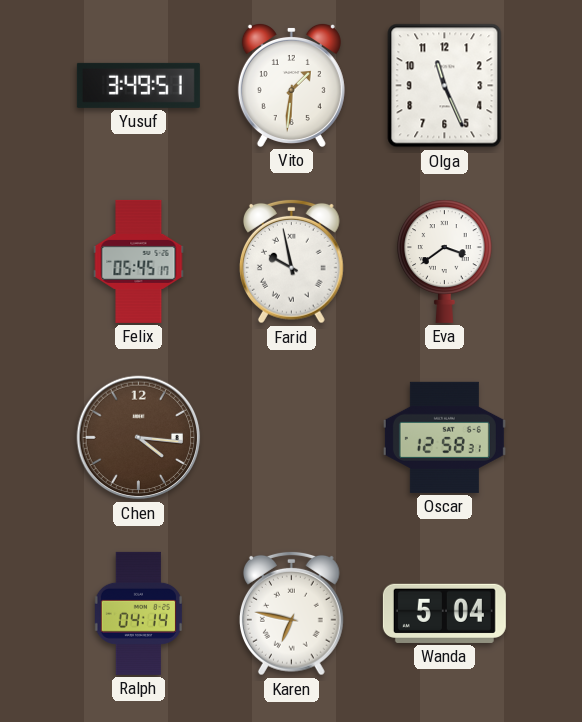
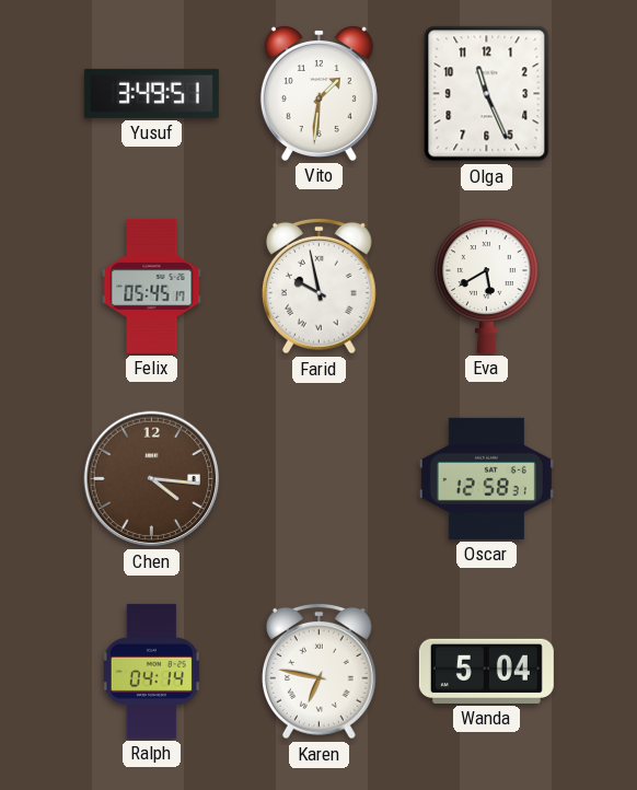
Eva: 3:39 -> 5:40 (487, 286)
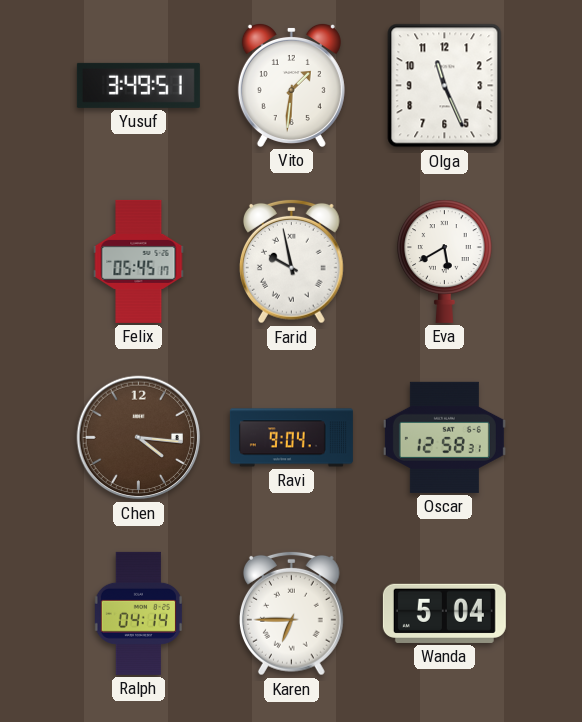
Ravi: none -> 9:04 (291, 438)
Karen: 6:47 -> 6:45 (291, 613)
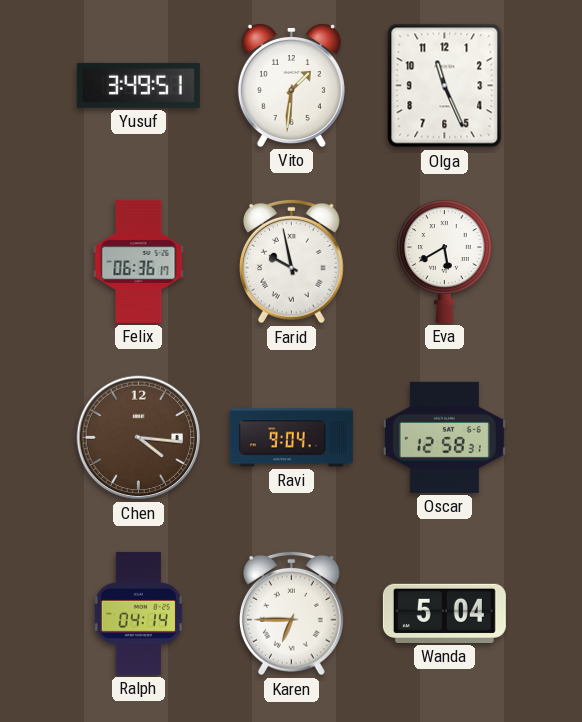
Felix: 05:45 -> 06:36 (139, 261)
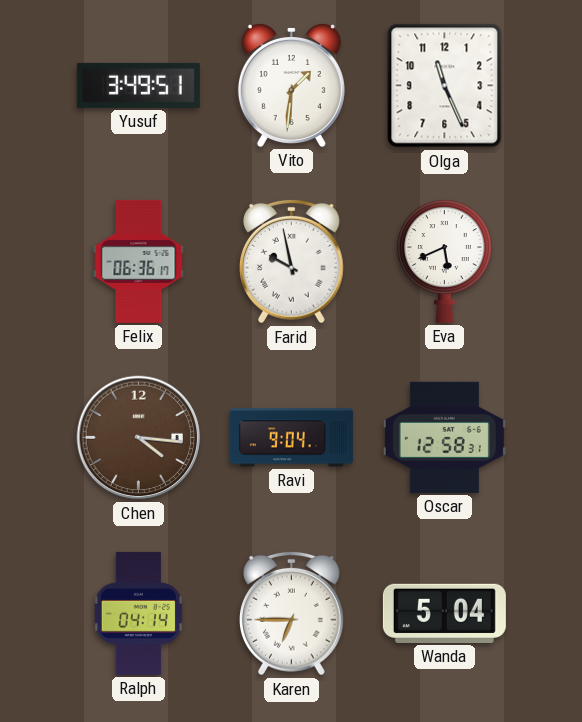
Eva: 5:40 -> 5:41 (445, 261)
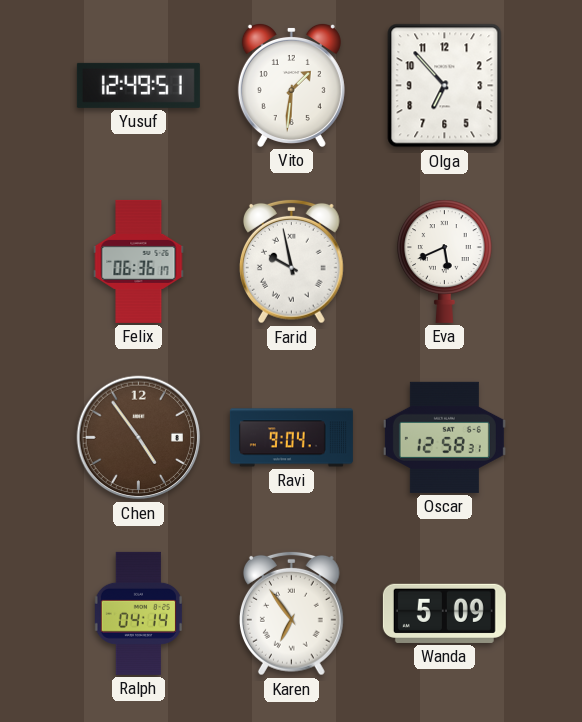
Yusuf: 3:49 -> 12:49 (138, 85)
Olga: 11:26 -> 6:53 (445, 86)
Chen: 4:16 -> 4:54 (139, 438)
Karen: 6:45 -> 6:54 (291, 613)
Wanda: 5:04 -> 5:09 (444, 613)
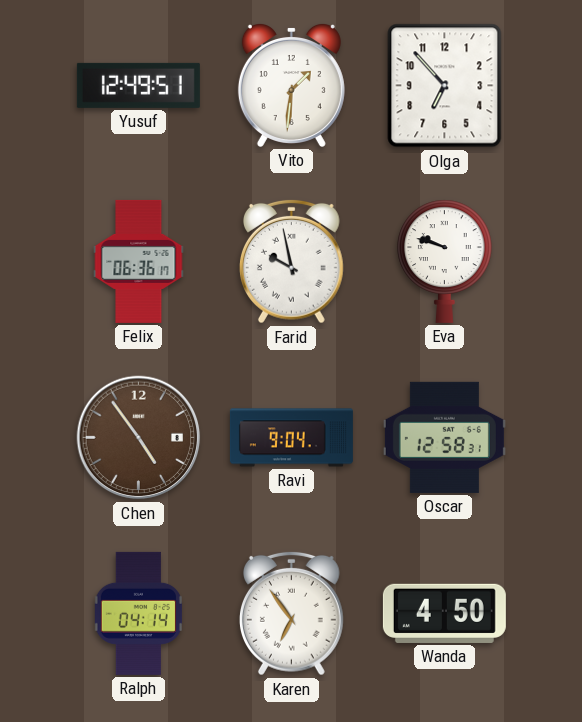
Eva: 5:41 -> 9:48 (445, 261)
Wanda: 5:09 -> 4:50 (444, 613)
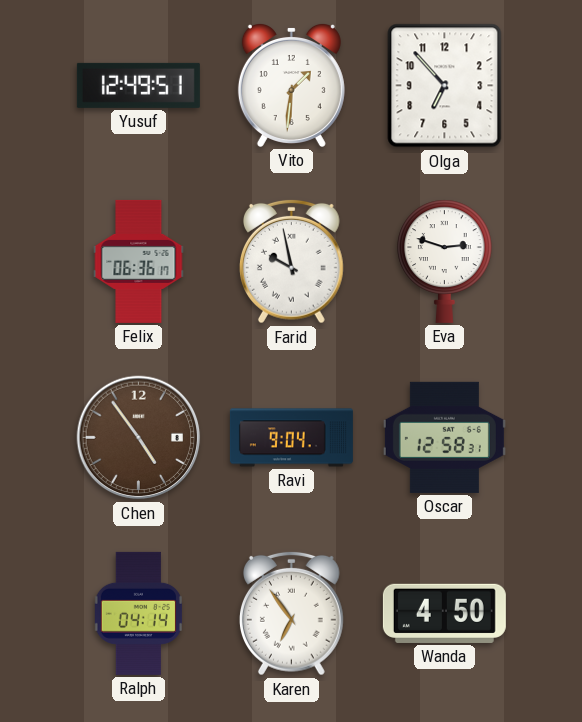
Eva: 9:48 -> 2:48 (445, 261)
